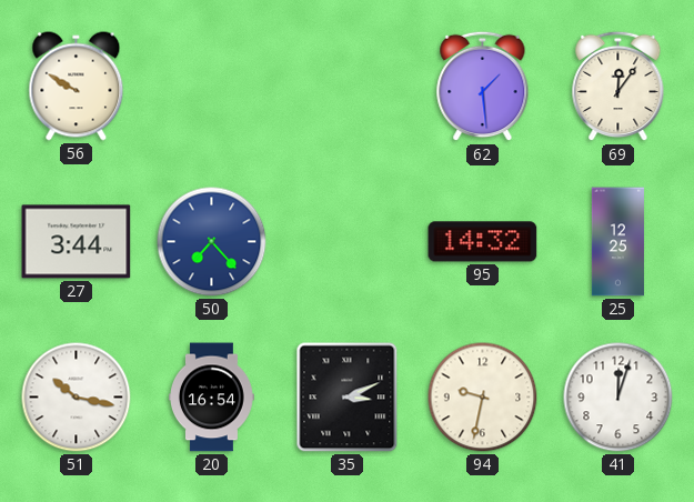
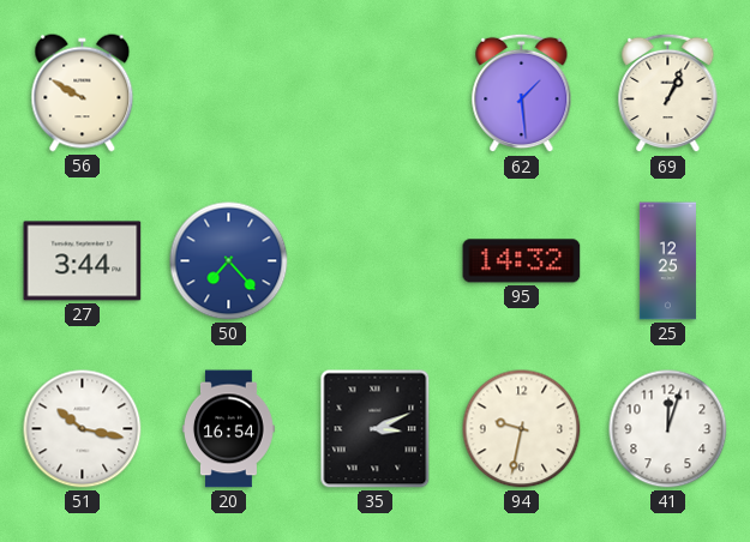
69: 12:06 -> 1:04 (668, 94)
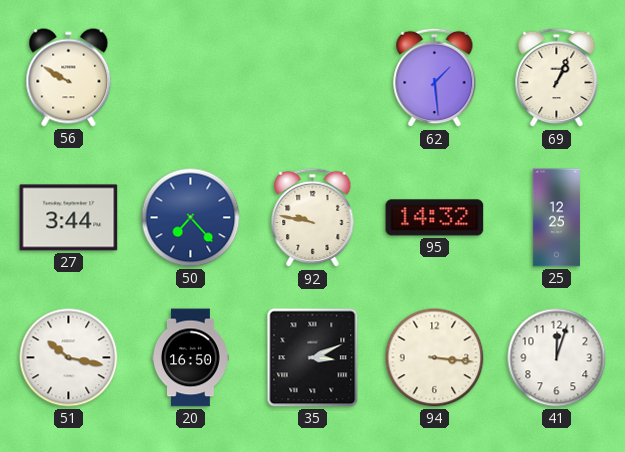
92: none -> 9:47 (313, 218)
20: 16:54 -> 16:50 (191, 358)
94: 9:32 -> 3:16 (435, 358)
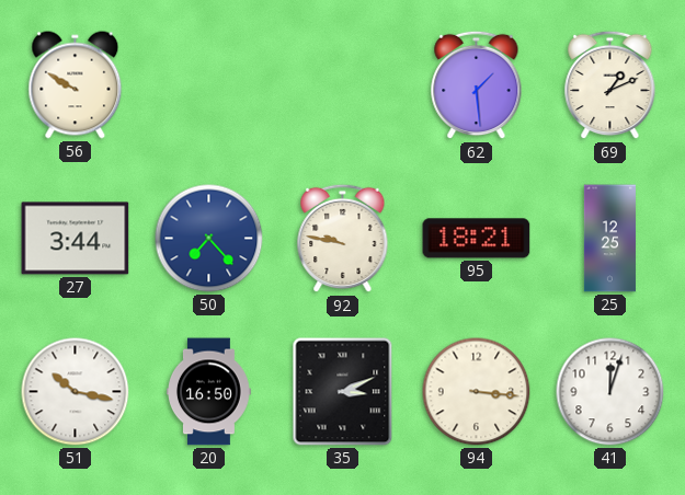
69: 1:04 -> 1:11 (610, 85)
95: 14:32 -> 18:21 (477, 239)
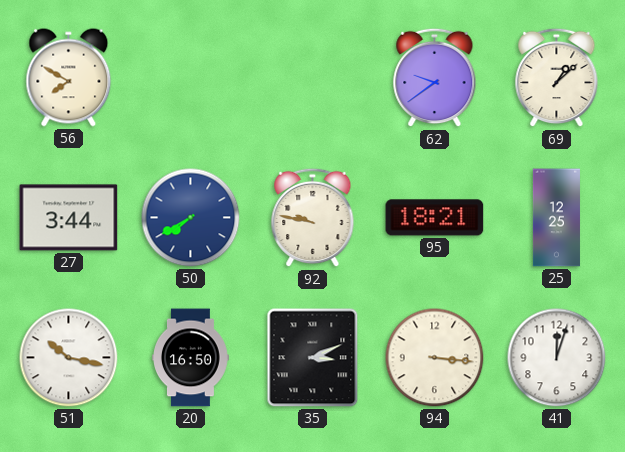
56: 9:50 -> 7:50 (69, 78)
62: 1:29 -> 9:39 (435, 78)
69: 1:11 -> 1:08 (557, 78)
50: 7:23 -> 7:40 (191, 218)
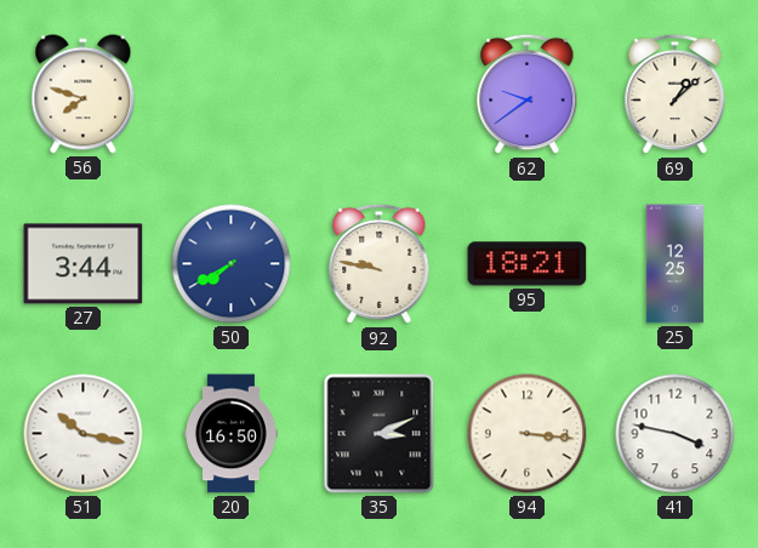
56: 7:50 -> 7:48 (84, 95)
41: 12:03 -> 3:47 (676, 434)
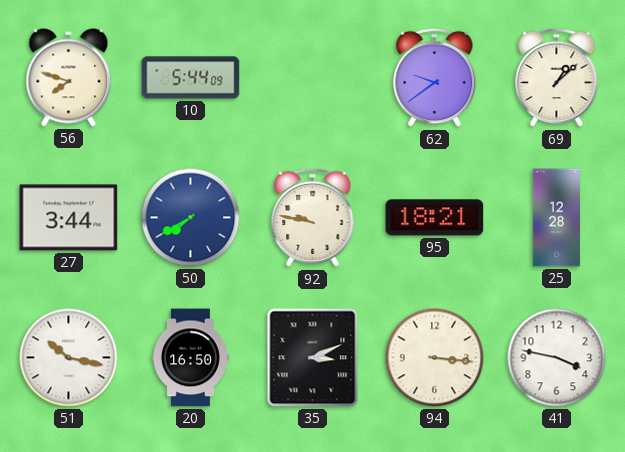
10: none -> 5:44 (191, 78)
25: 12:25 -> 12:28 (556, 218)
